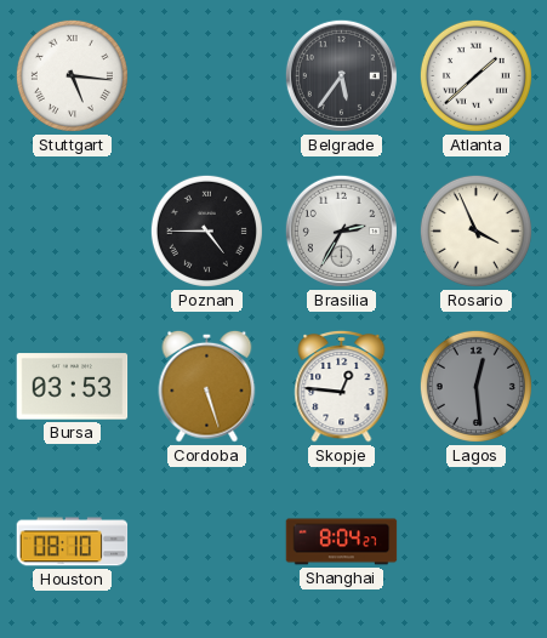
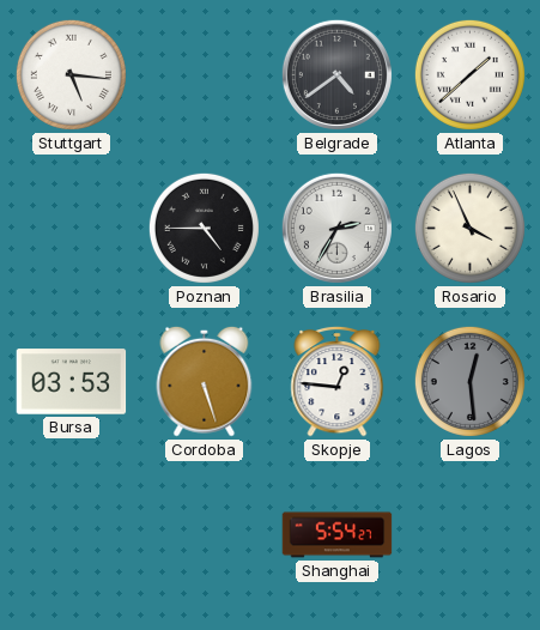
Belgrade: 5:36 -> 4:39 (336, 74)
Houston: 08:10 -> none (73, 542)
Shanghai: 8:04 -> 5:54 (338, 535)
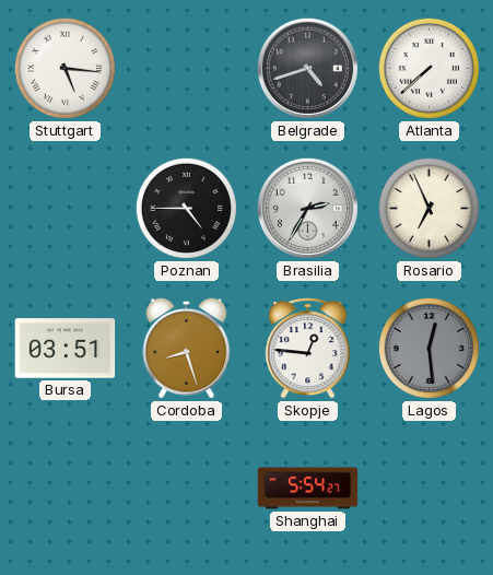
Belgrade: 4:39 -> 4:42 (307, 68)
Atlanta: 1:38 -> 7:38 (429, 68)
Rosario: 3:56 -> 6:56 (429, 208)
Bursa: 03:53 -> 03:51 (66, 349)
Cordoba: 5:27 -> 8:27 (187, 348)
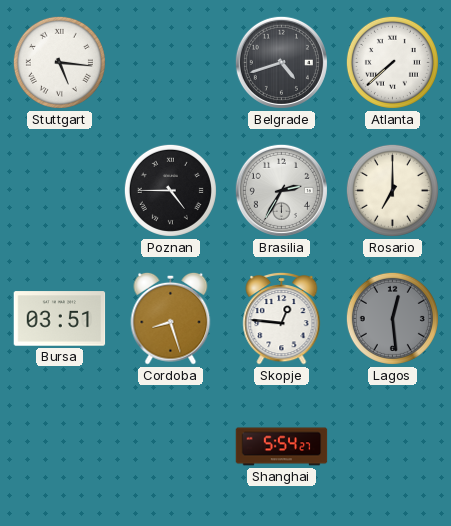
Rosario: 6:56 -> 7:00 (392, 190)
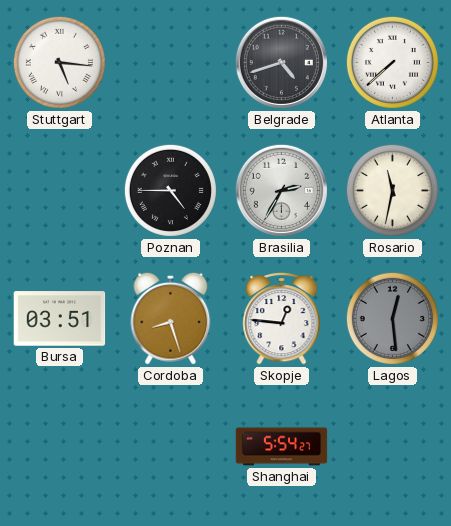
Rosario: 7:00 -> 11:32 (392, 190)
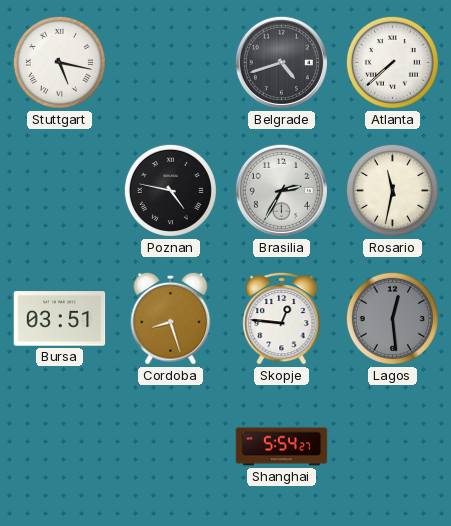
Stuttgart: 5:16 -> 5:17 (59, 62)
Poznan: 4:45 -> 4:47 (170, 190)
